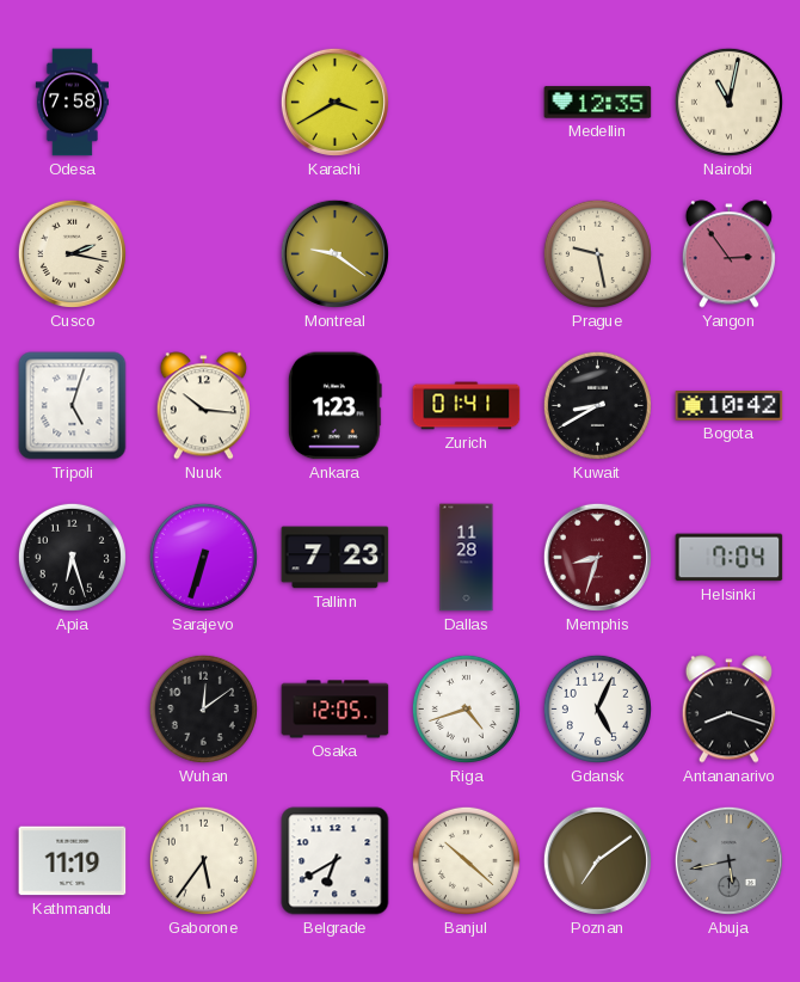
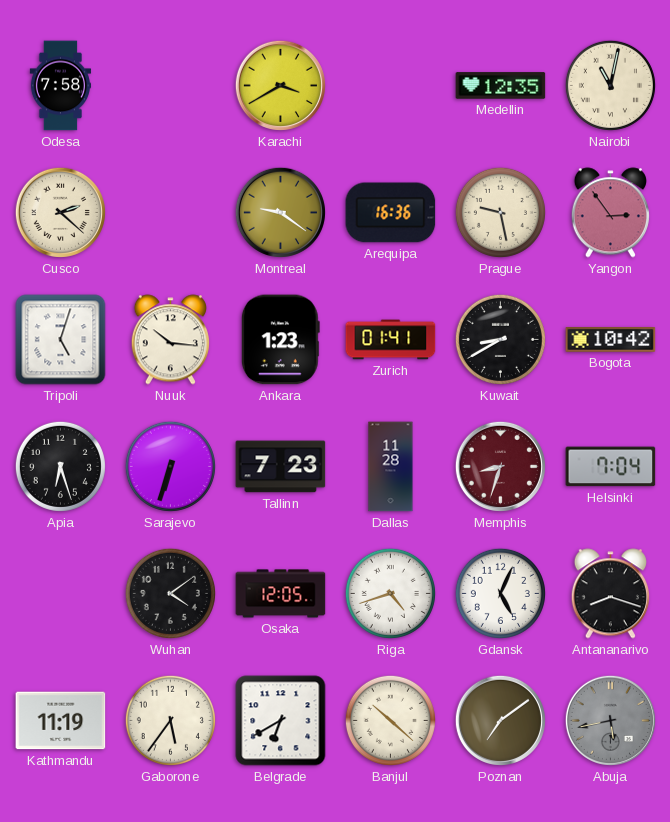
Cusco: 2:17 -> 2:22 (60, 212)
Arequipa: none -> 16:36 (391, 213)
Wuhan: 12:09 -> 4:09 (170, 593)
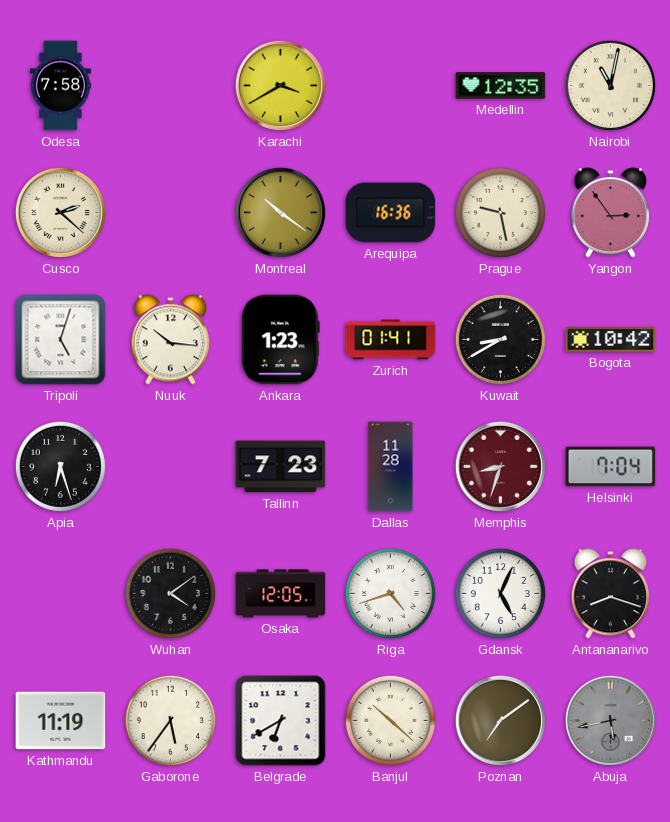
Montreal: 9:21 -> 10:21 (280, 212)
Sarajevo: 6:33 -> none (170, 466)
